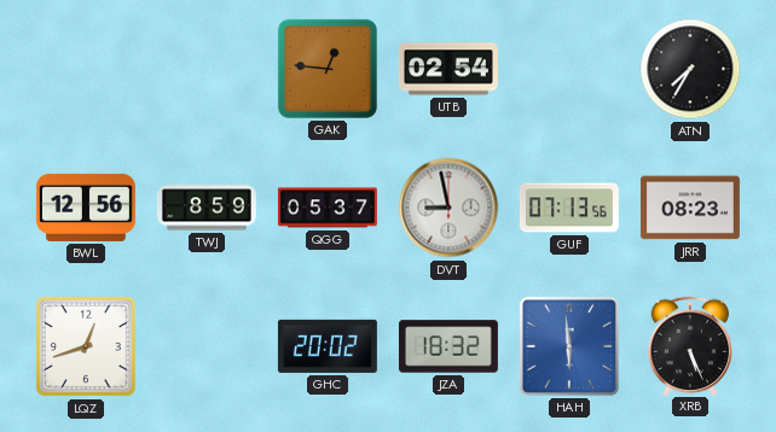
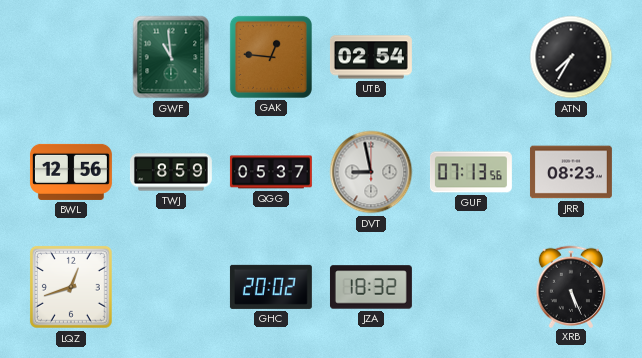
GWF: none -> 10:59 (171, 57)
HAH: 5:59 -> none (569, 346)
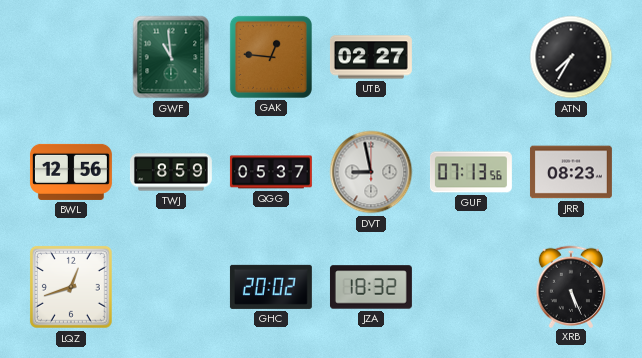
UTB: 02:54 -> 02:27 (371, 57)
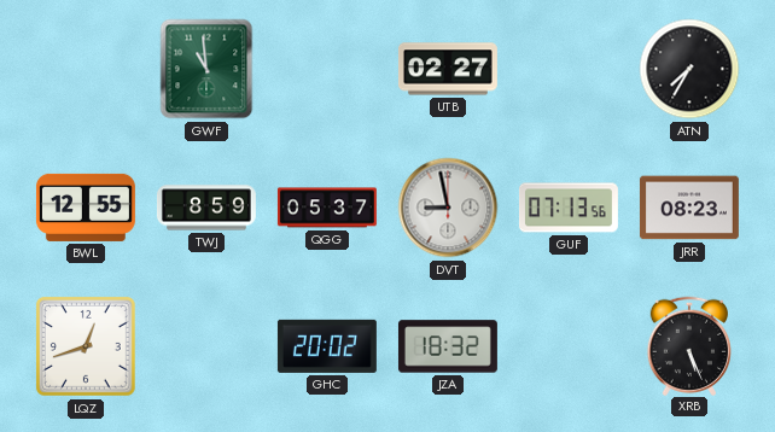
GAK: 12:46 -> none (271, 57)
BWL: 12:56 -> 12:55 (86, 208)
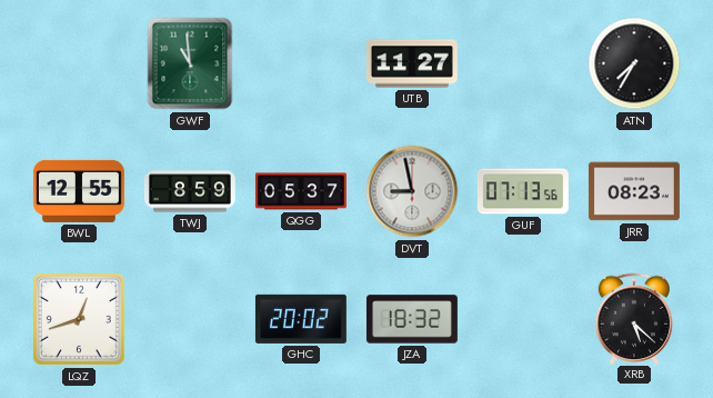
UTB: 02:27 -> 11:27 (412, 63)
XRB: 5:26 -> 5:22 (633, 318)
